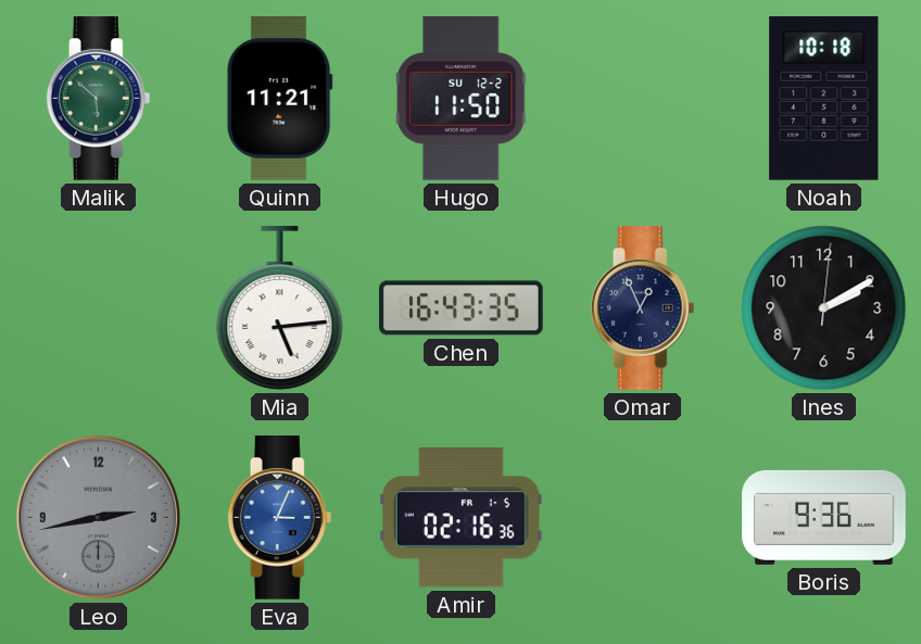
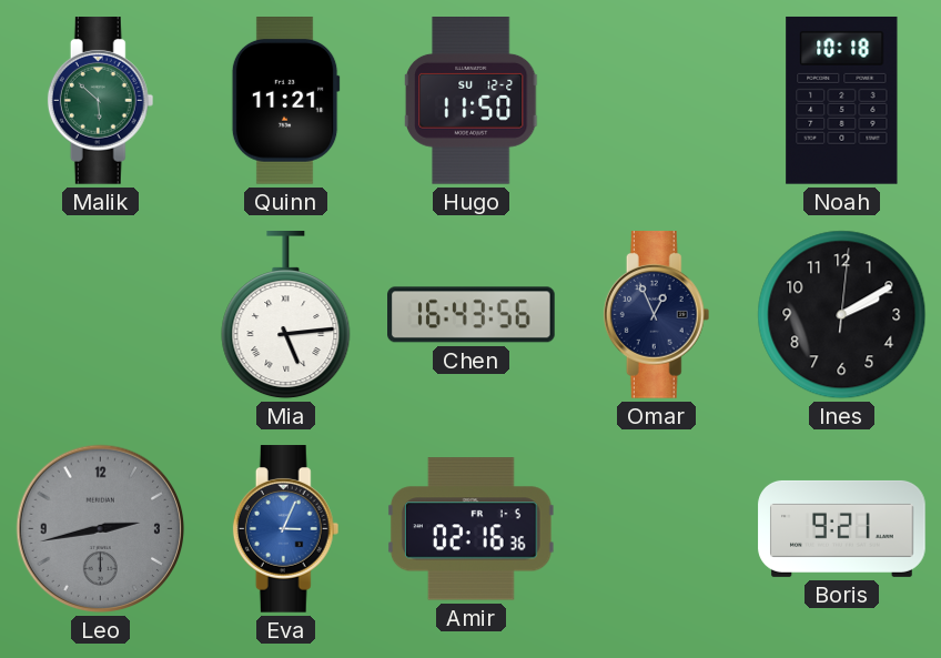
Chen: 16:43:35 -> 16:43:56 (472, 315)
Boris: 9:36 -> 9:21 (842, 528)
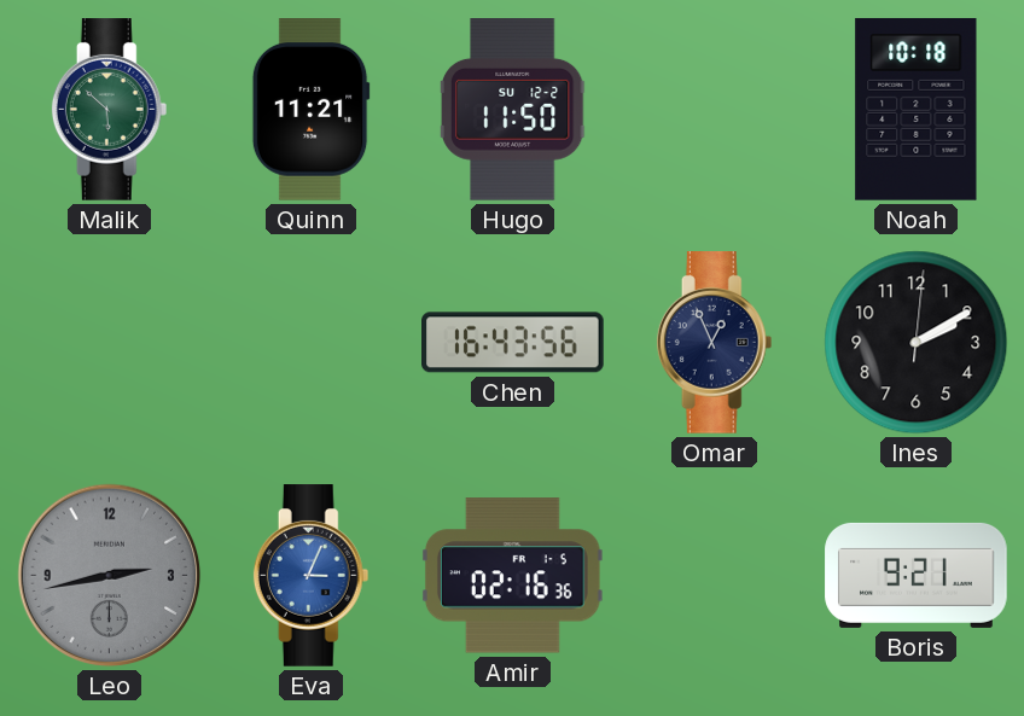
Mia: 5:14 -> none (286, 316)
